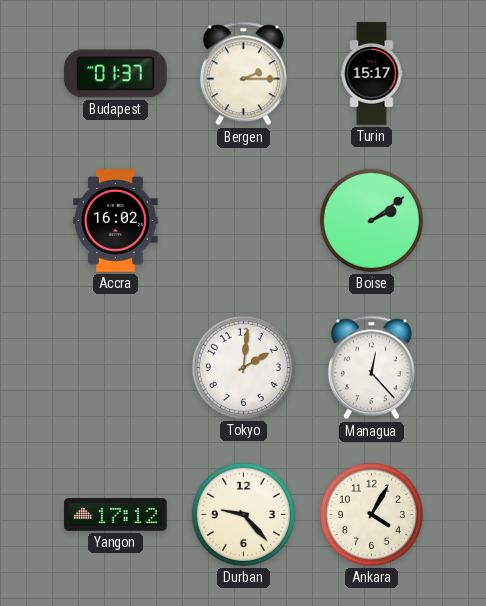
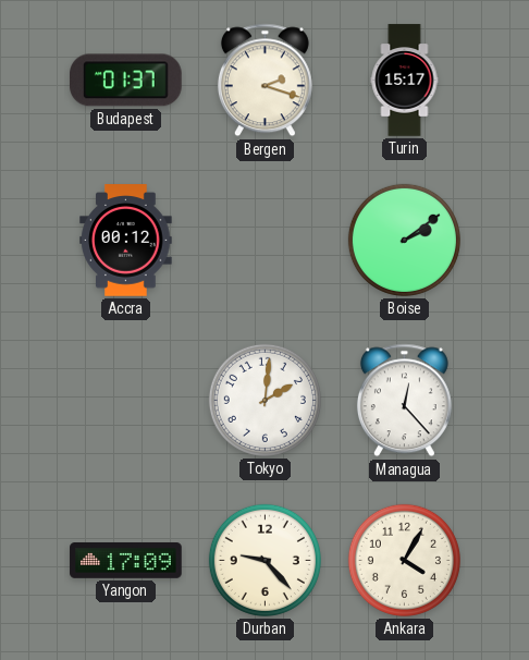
Bergen: 2:15 -> 2:18 (264, 81)
Accra: 16:02 -> 00:12 (126, 241)
Yangon: 17:12 -> 17:09 (126, 561)
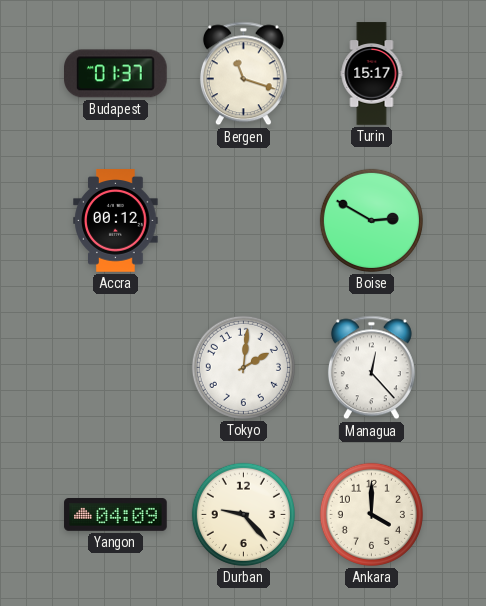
Bergen: 2:18 -> 11:18 (243, 74)
Boise: 2:09 -> 2:50 (371, 220)
Yangon: 17:09 -> 04:09 (116, 515)
Ankara: 4:05 -> 4:00 (371, 514)
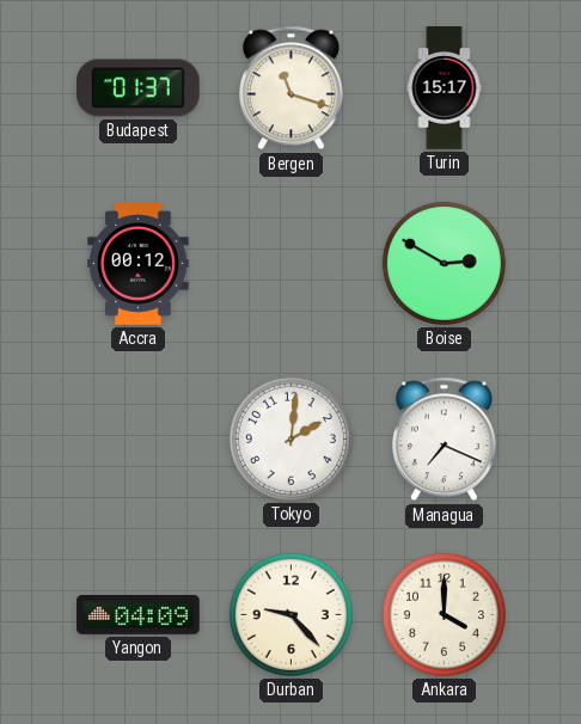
Managua: 12:23 -> 7:19 (444, 440)
